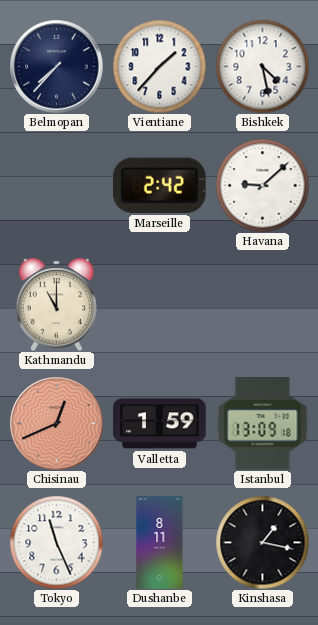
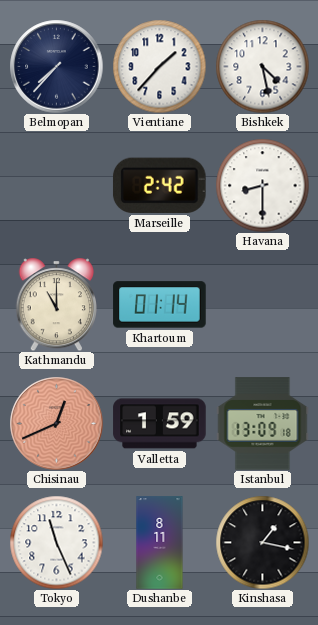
Havana: 9:08 -> 8:30 (262, 185)
Khartoum: none -> 01:14 (160, 305)
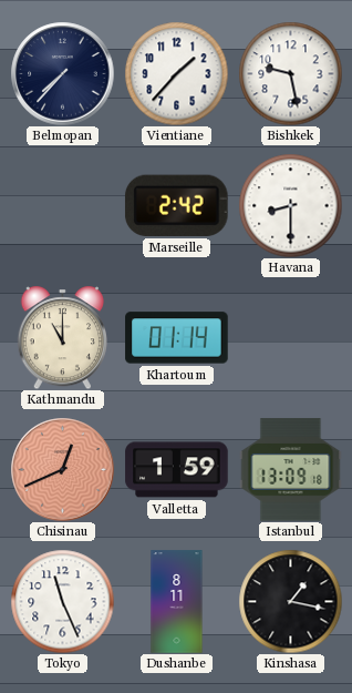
Bishkek: 4:28 -> 9:28 (290, 73)
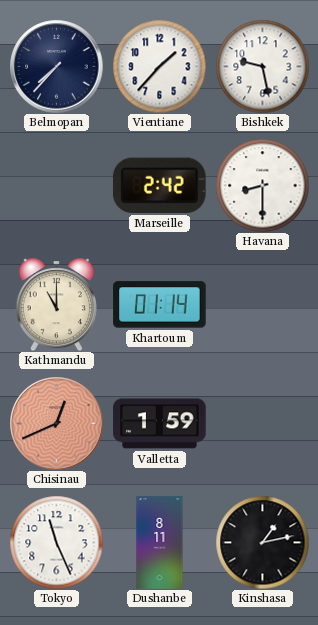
Istanbul: 13:09 -> none (291, 470)
Kinshasa: 1:17 -> 1:13 (262, 542)
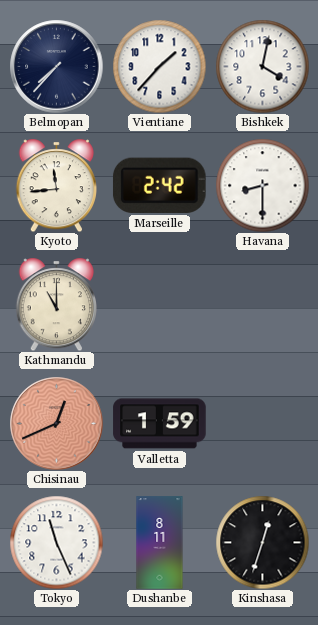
Bishkek: 9:28 -> 4:02 (262, 66)
Kyoto: none -> 11:44 (56, 185)
Khartoum: 01:14 -> none (160, 305)
Kinshasa: 1:13 -> 12:33 (262, 542)
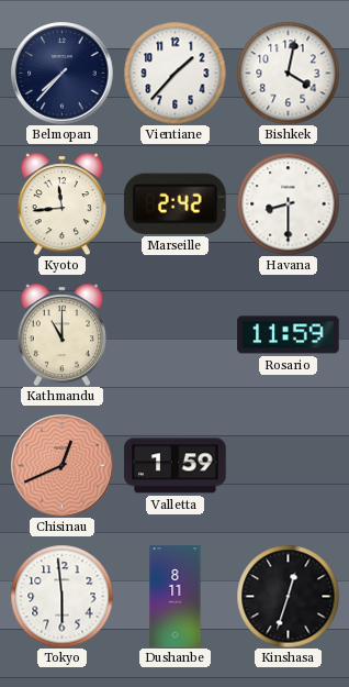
Rosario: none -> 11:59 (289, 335)
Tokyo: 11:26 -> 5:59 (61, 596)
